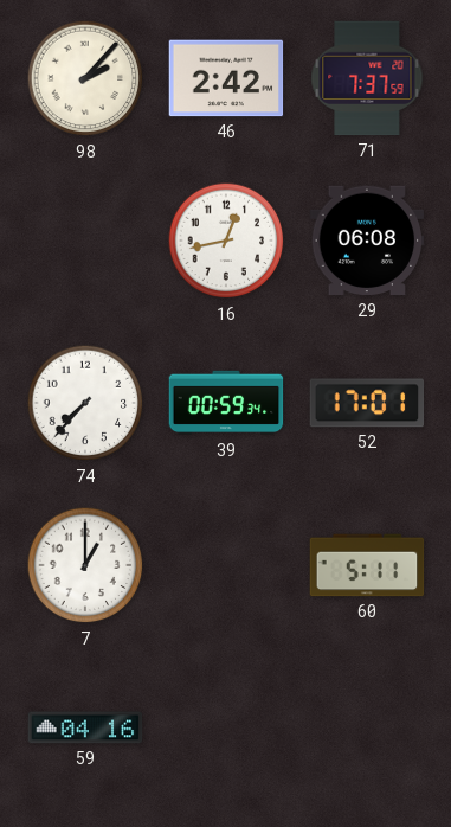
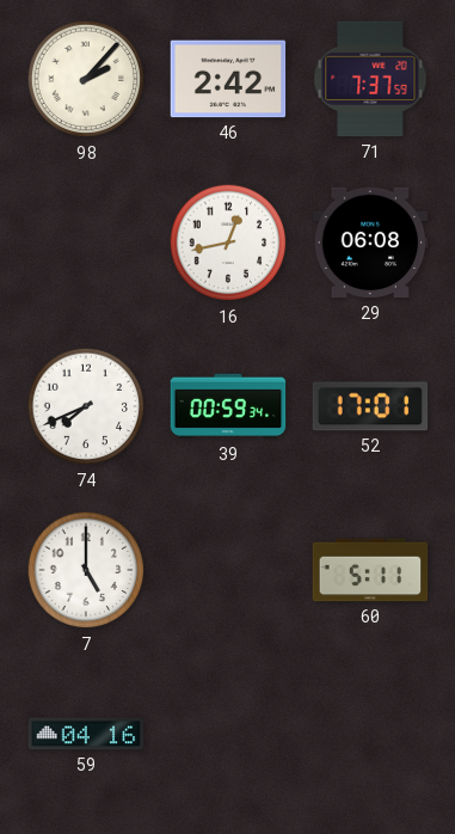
74: 7:37 -> 7:41 (86, 406)
7: 1:00 -> 5:00 (86, 570)
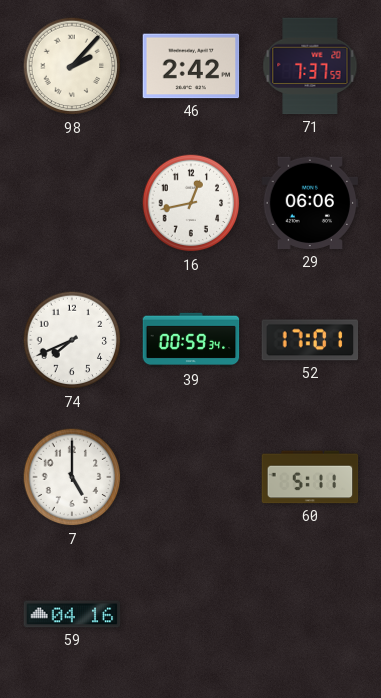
29: 06:08 -> 06:06 (310, 203)
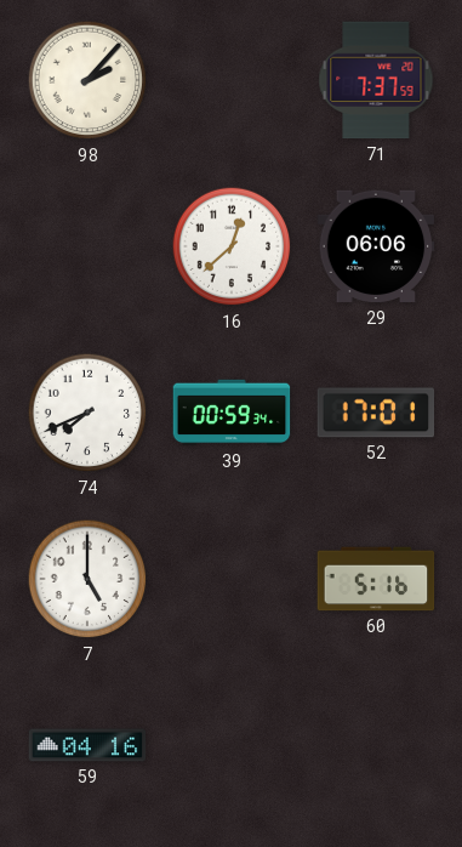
46: 2:42 -> none (191, 66)
16: 12:43 -> 12:38 (232, 246)
60: 5:11 -> 5:16 (376, 579)
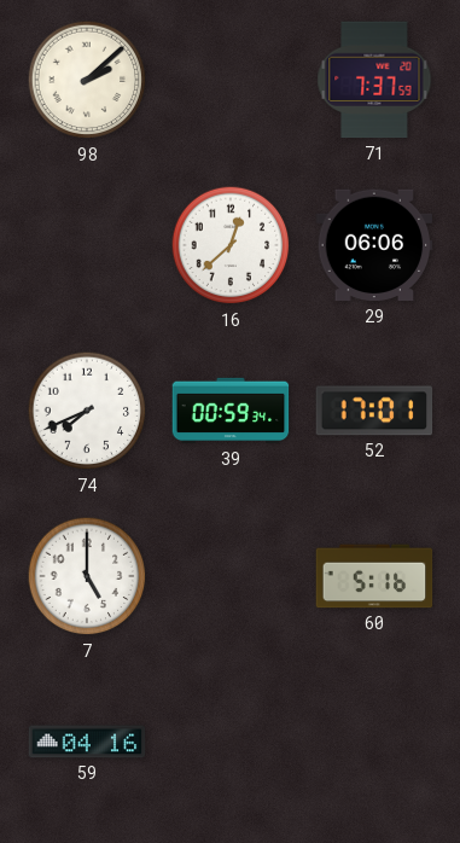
98: 2:07 -> 2:08 (87, 80)
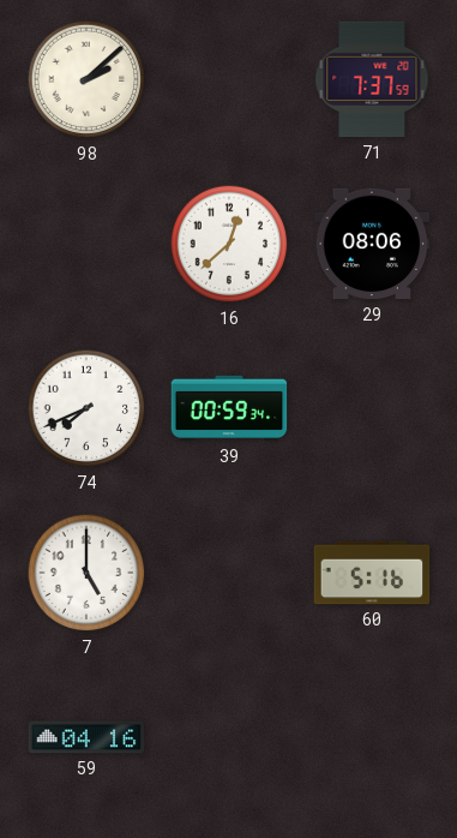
29: 06:06 -> 08:06 (372, 244)
52: 17:01 -> none (374, 411)
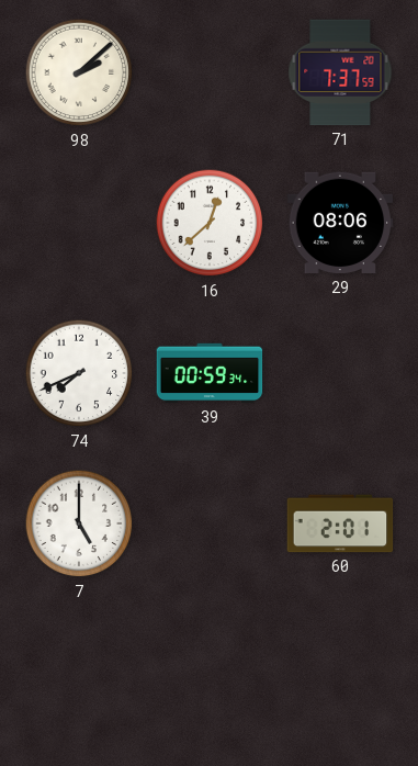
60: 5:16 -> 2:01 (340, 523)
59: 04:16 -> none (86, 737)
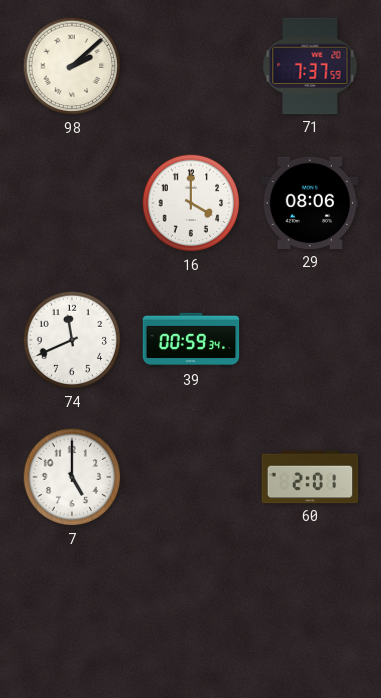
16: 12:38 -> 4:00 (191, 203)
74: 7:41 -> 11:41 (72, 340)
